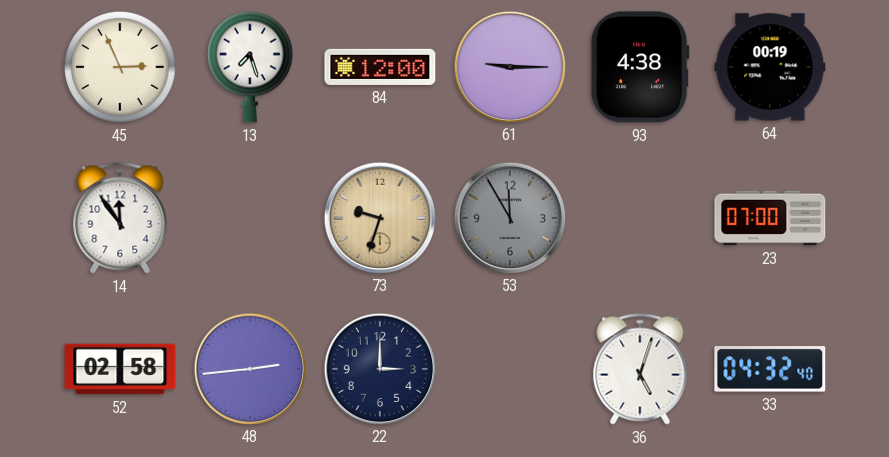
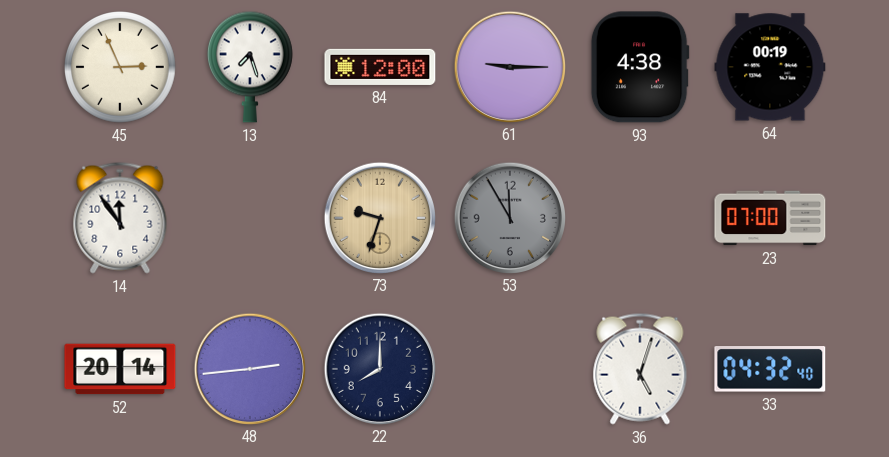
52: 02:58 -> 20:14 (120, 369)
22: 3:00 -> 8:00 (379, 368)
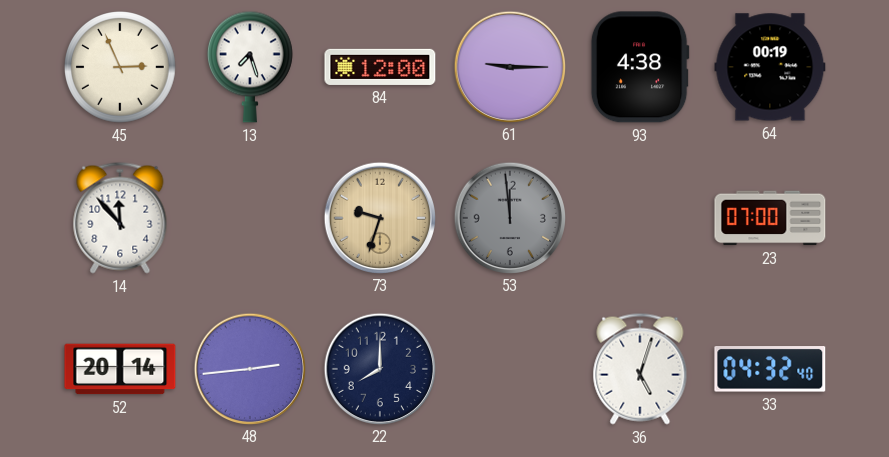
14: 11:54 -> 11:53 (120, 218)
53: 11:55 -> 11:59 (509, 217)
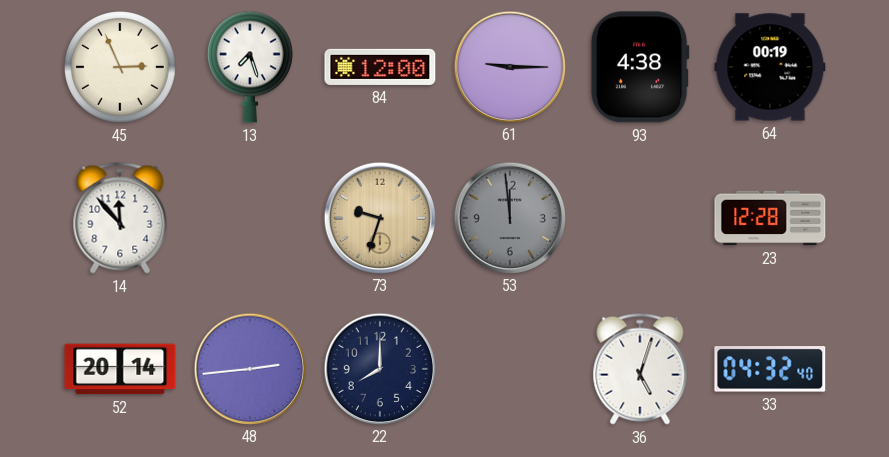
23: 07:00 -> 12:28 (770, 218)
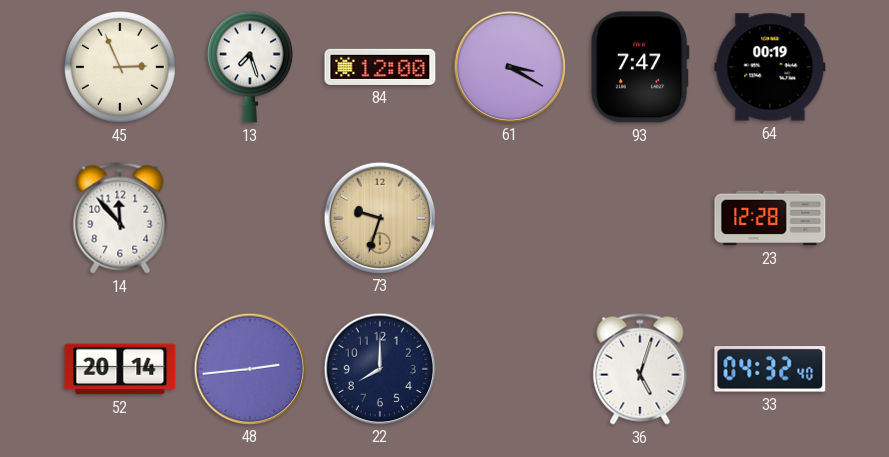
61: 9:15 -> 3:20 (509, 66)
93: 4:38 -> 7:47 (640, 67)
53: 11:59 -> none (509, 217)
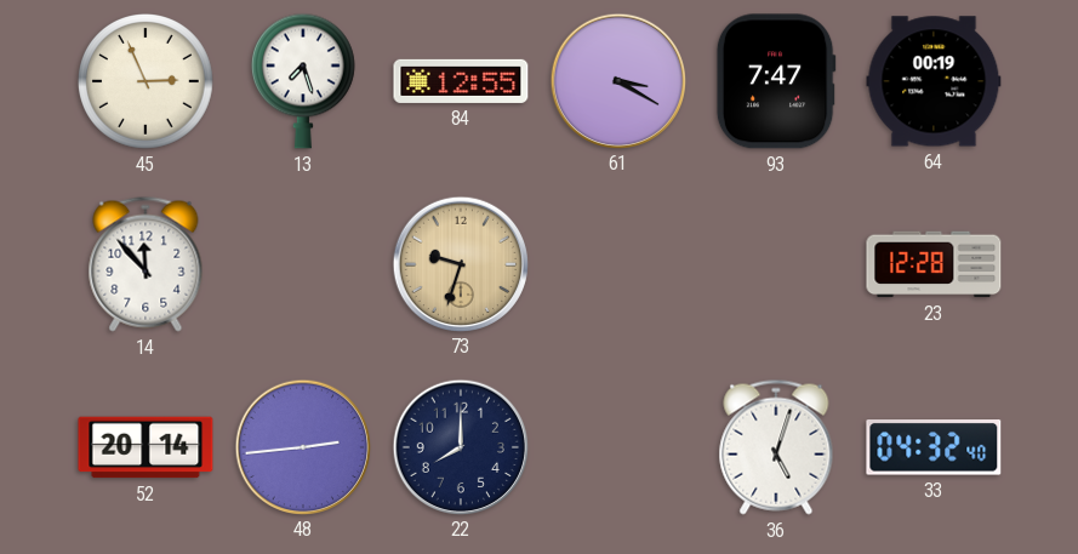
84: 12:00 -> 12:55 (461, 81)
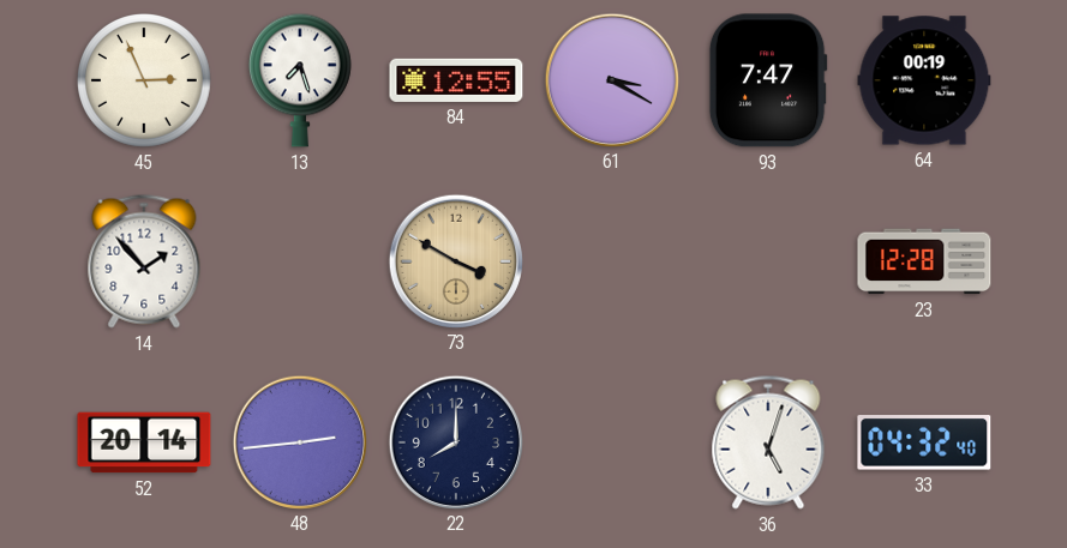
14: 11:53 -> 1:53 (144, 261)
73: 9:33 -> 3:50 (455, 260)
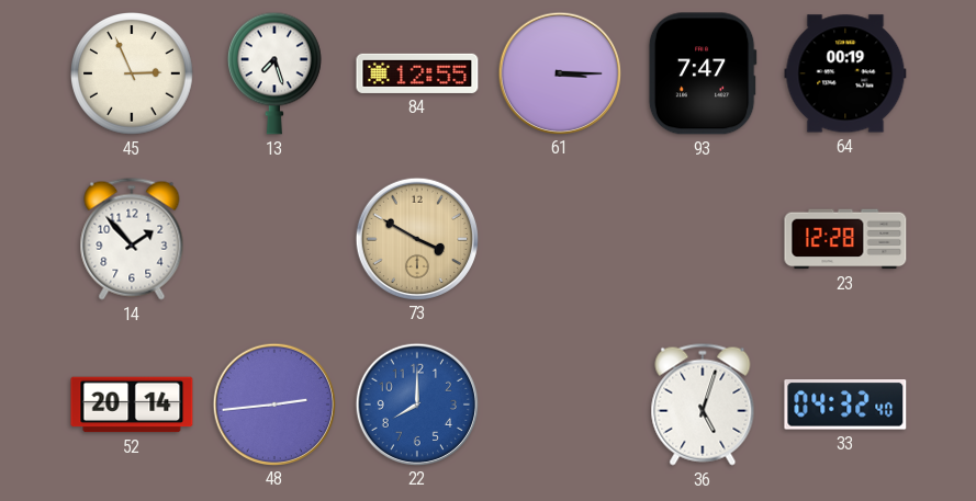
61: 3:20 -> 3:15 (559, 72)
22 dial: navy -> blue (416, 403)
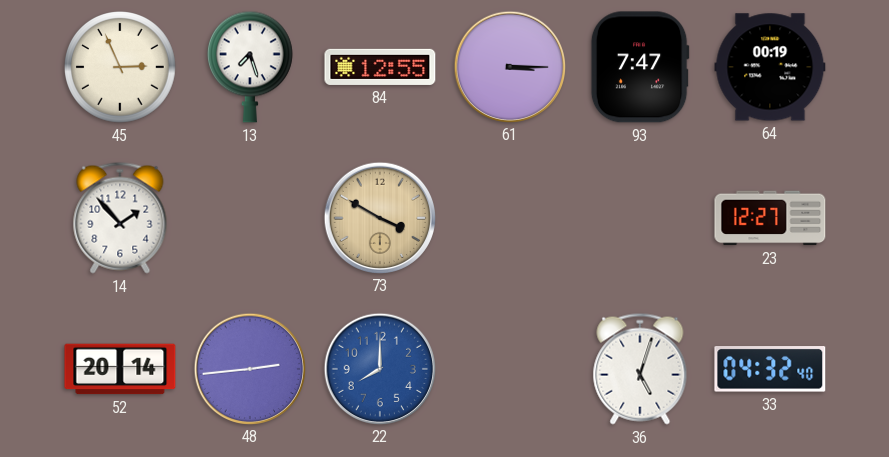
23: 12:28 -> 12:27 (770, 218)
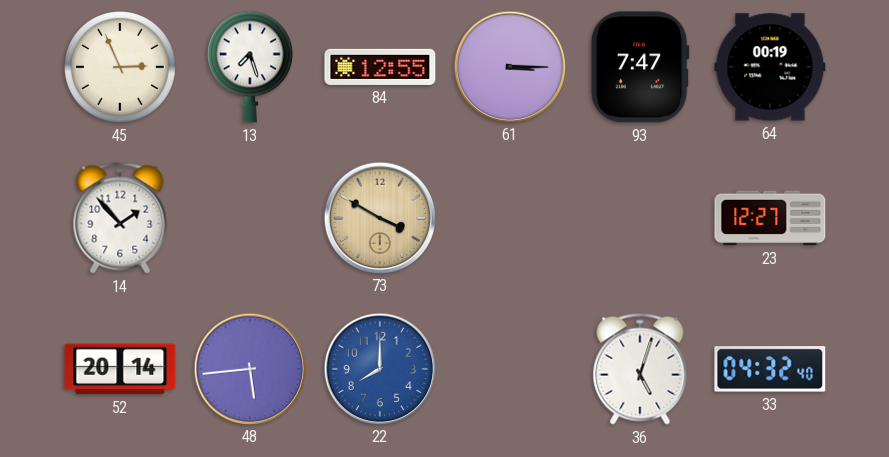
48: 2:44 -> 5:44 (249, 368)
